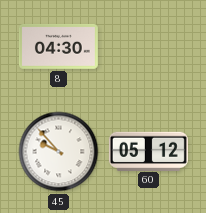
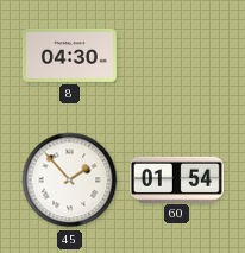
45: 9:53 -> 1:53 (70, 181)
60: 05:12 -> 01:54 (176, 179)
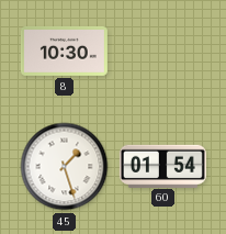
8: 04:30 -> 10:30 (64, 51)
45: 1:53 -> 1:27 (65, 167)
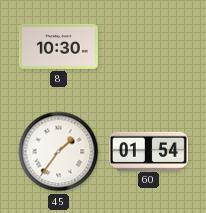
45: 1:27 -> 1:36 (59, 152)
